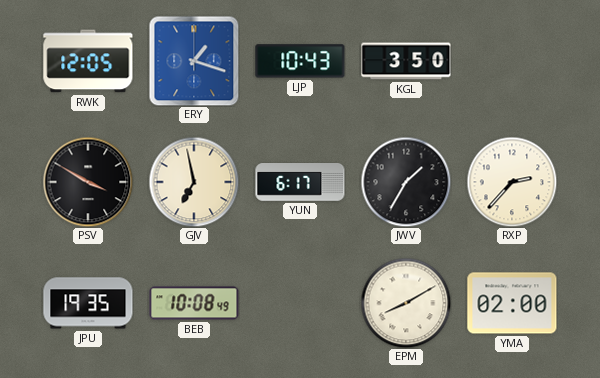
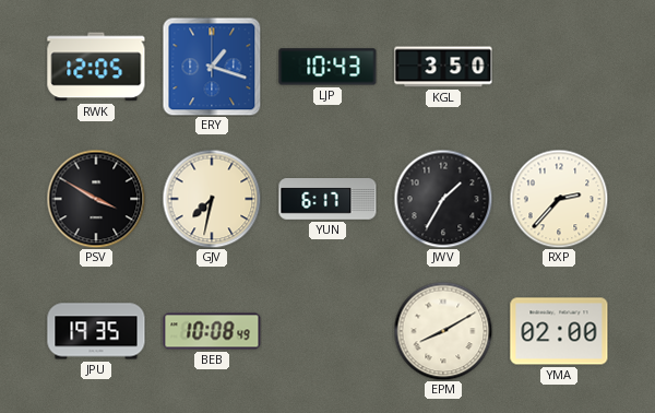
GJV: 6:58 -> 7:32 (212, 199)
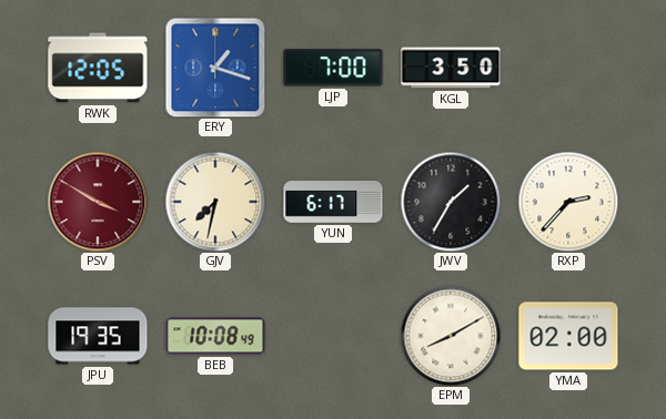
LJP: 10:43 -> 7:00 (333, 68)
PSV dial: black -> burgundy (98, 202)
